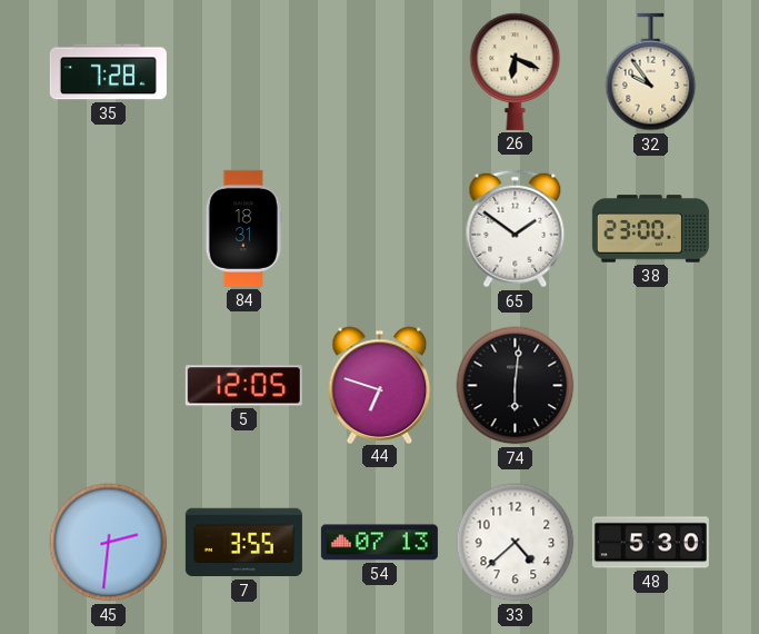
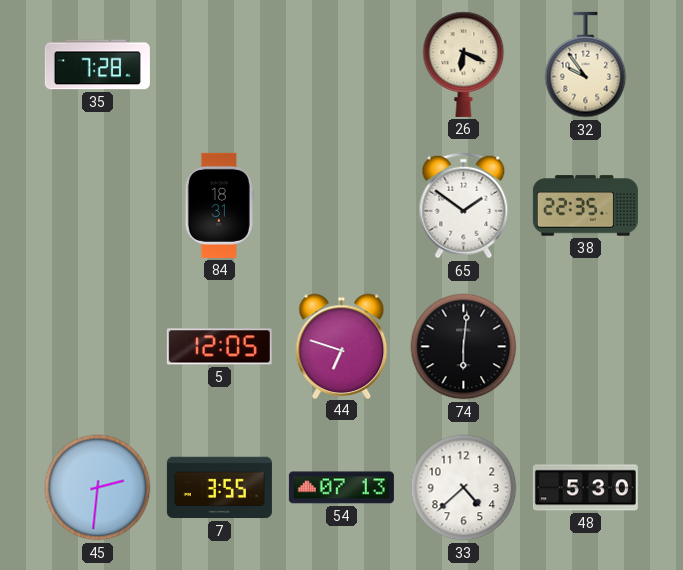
38: 23:00 -> 22:35 (585, 206)
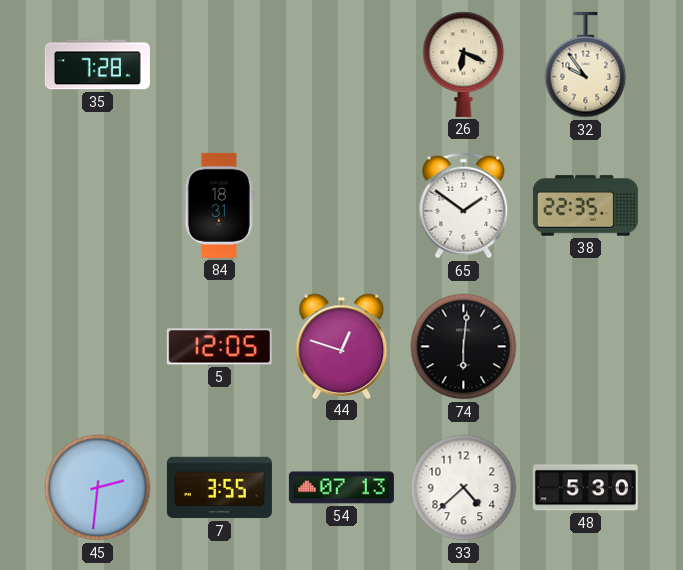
44: 6:48 -> 12:48 (342, 346)
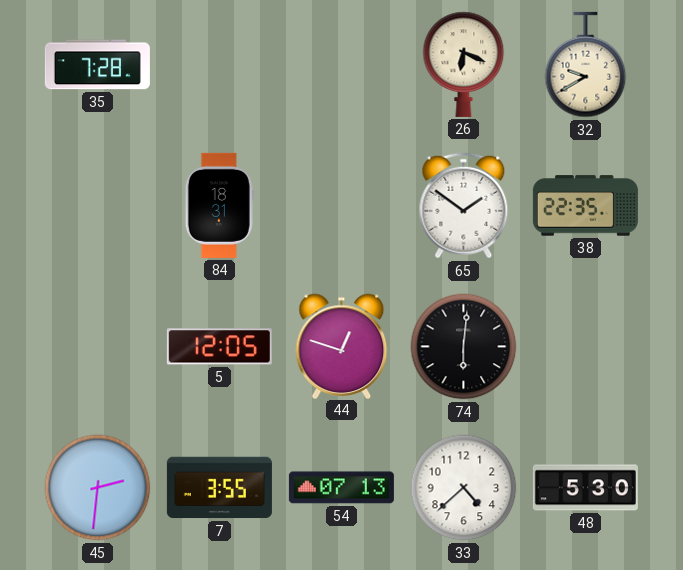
32: 9:54 -> 9:40 (586, 65)
